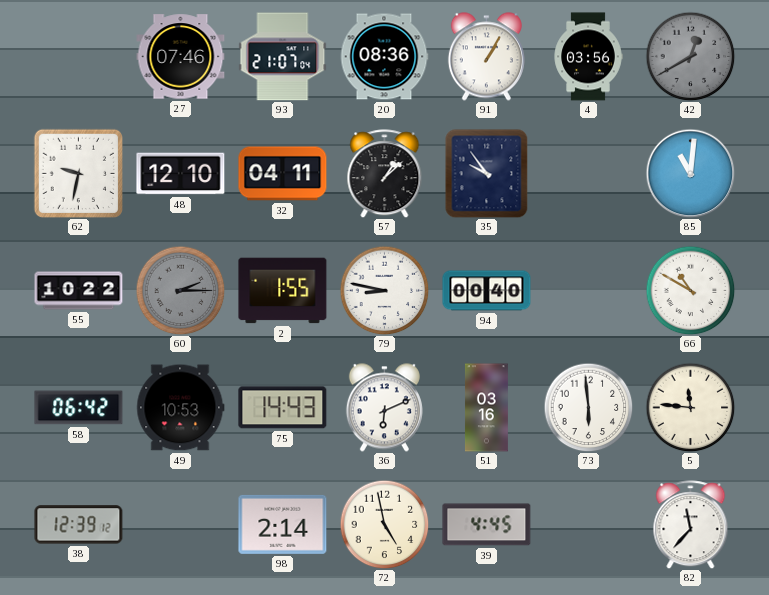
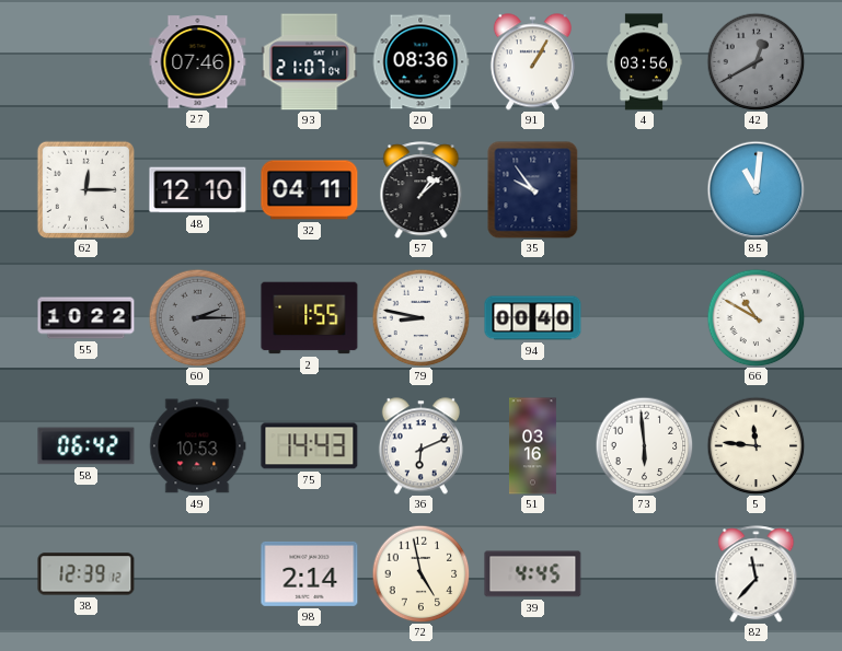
62: 9:32 -> 12:15 (85, 189)
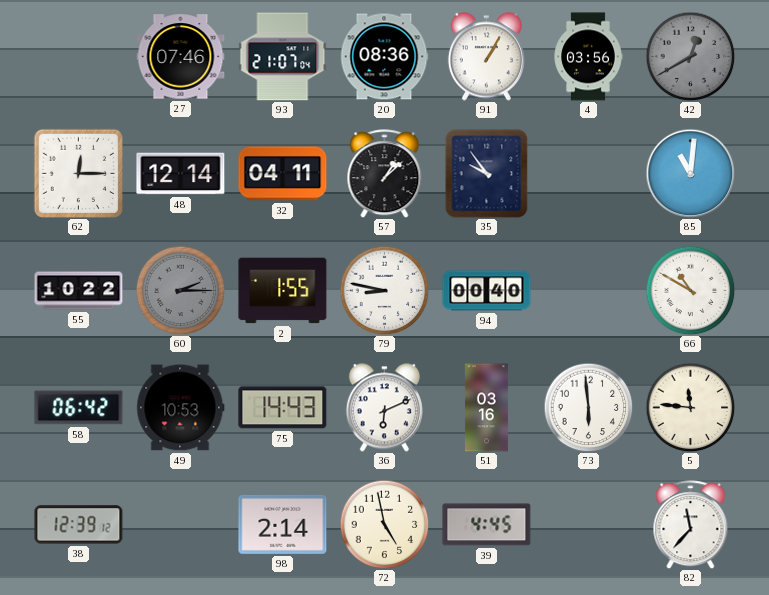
48: 12:10 -> 12:14 (181, 174)
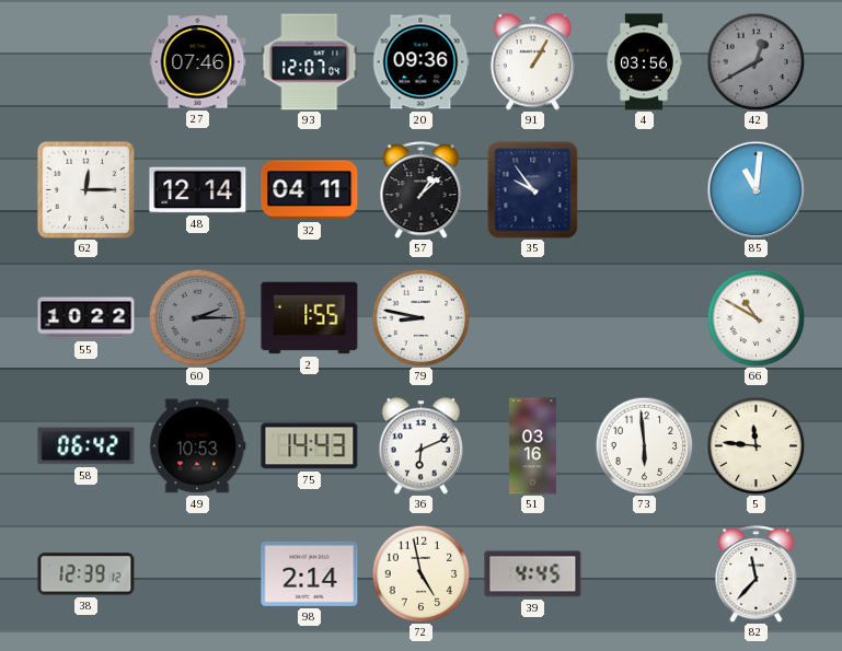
93: 21:07 -> 12:07 (310, 62)
20: 08:36 -> 09:36 (420, 62)
94: 00:40 -> none (487, 291)
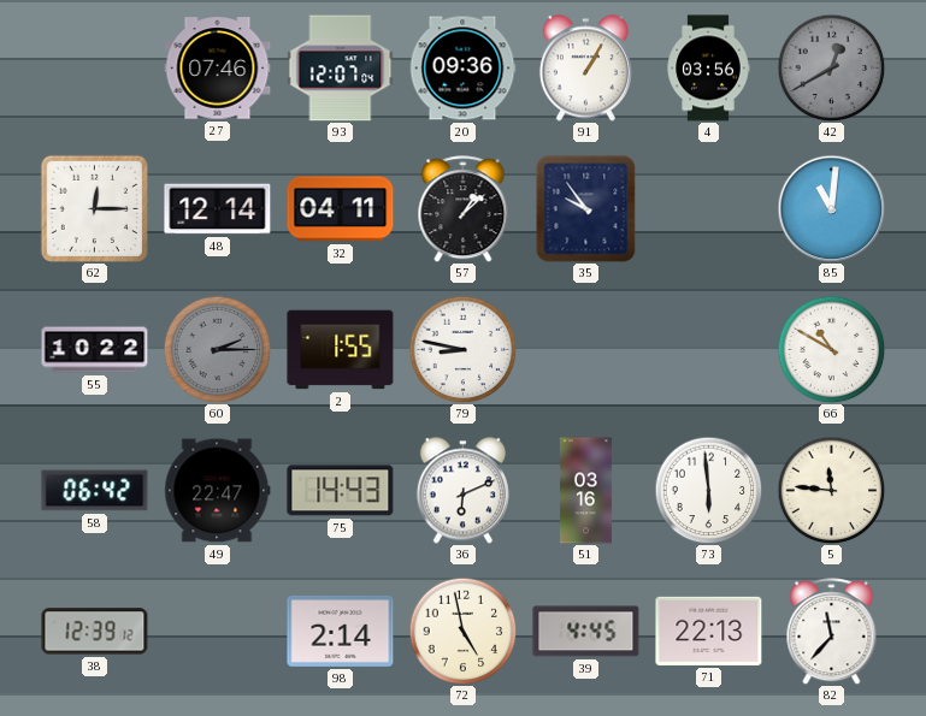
49: 10:53 -> 22:47 (218, 491)
71: none -> 22:13 (709, 631)
